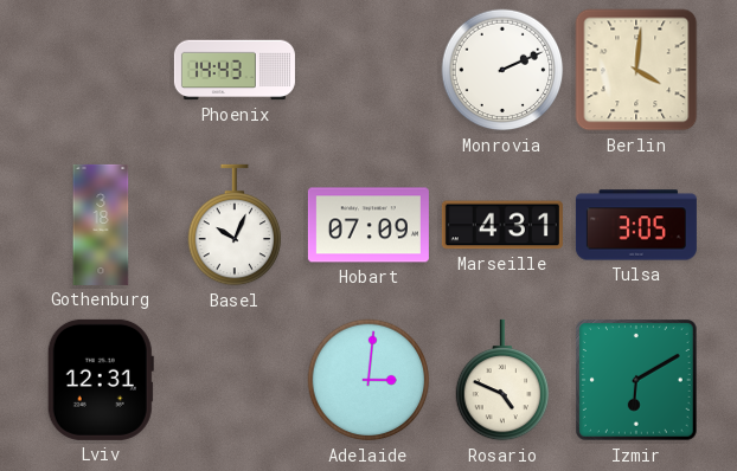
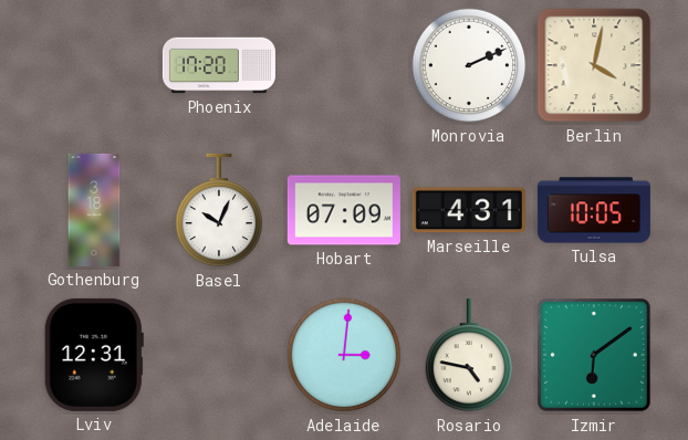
Phoenix: 14:43 -> 17:20 (219, 65)
Berlin: 4:01 -> 4:02 (594, 65)
Tulsa: 3:05 -> 10:05 (594, 210)
Rosario: 4:49 -> 4:47 (469, 355)
Izmir: 6:10 -> 6:09 (595, 356)
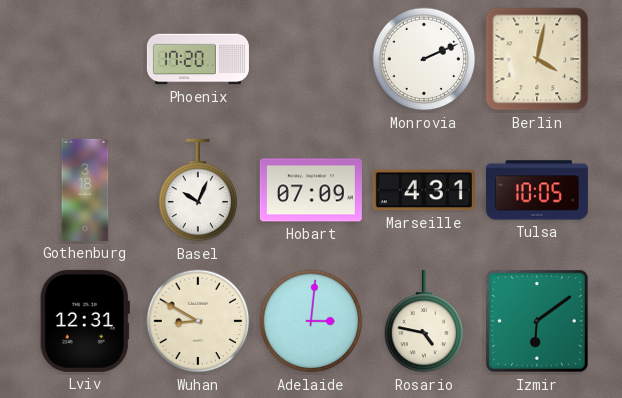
Wuhan: none -> 8:50 (198, 321)
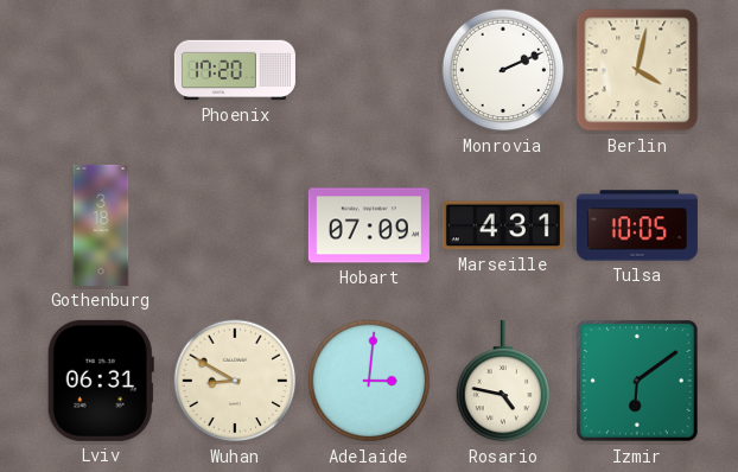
Basel: 10:04 -> none (198, 190)
Lviv: 12:31 -> 06:31 (101, 381)
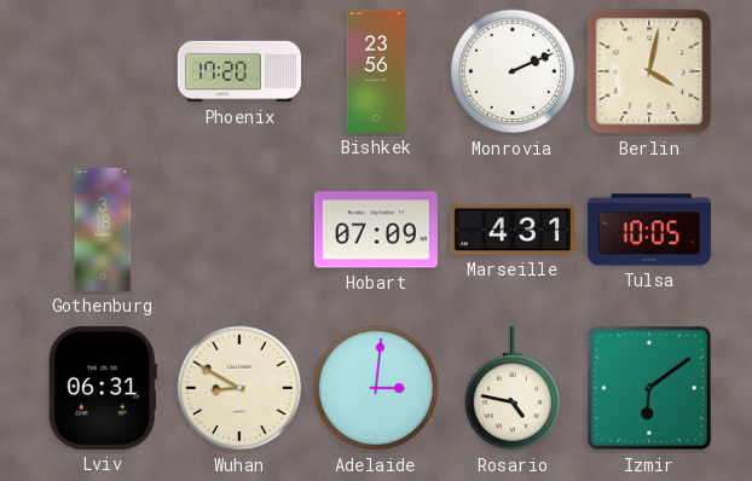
Bishkek: none -> 23:56 (376, 71)
